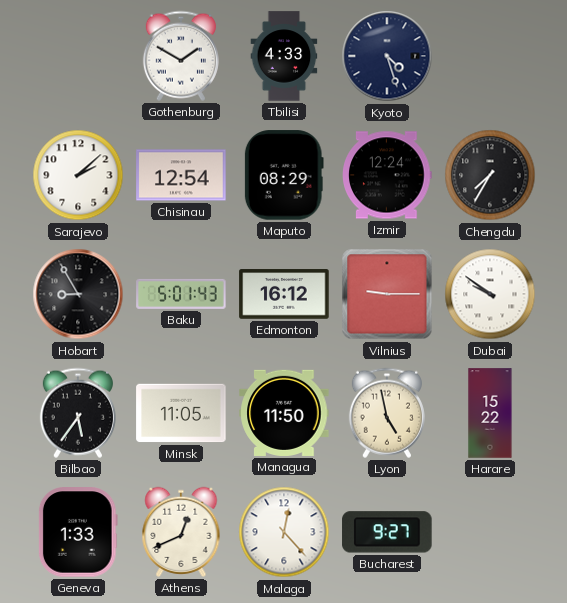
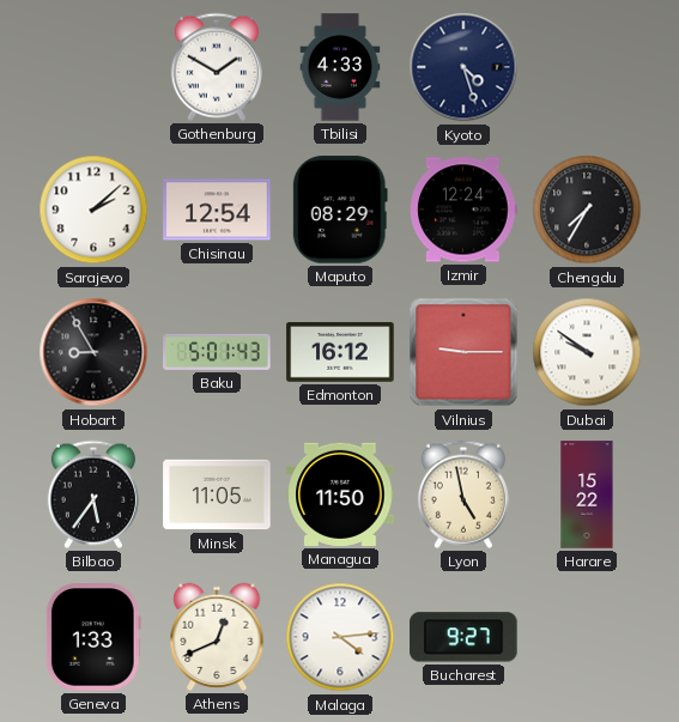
Malaga: 12:23 -> 4:14 (340, 637)
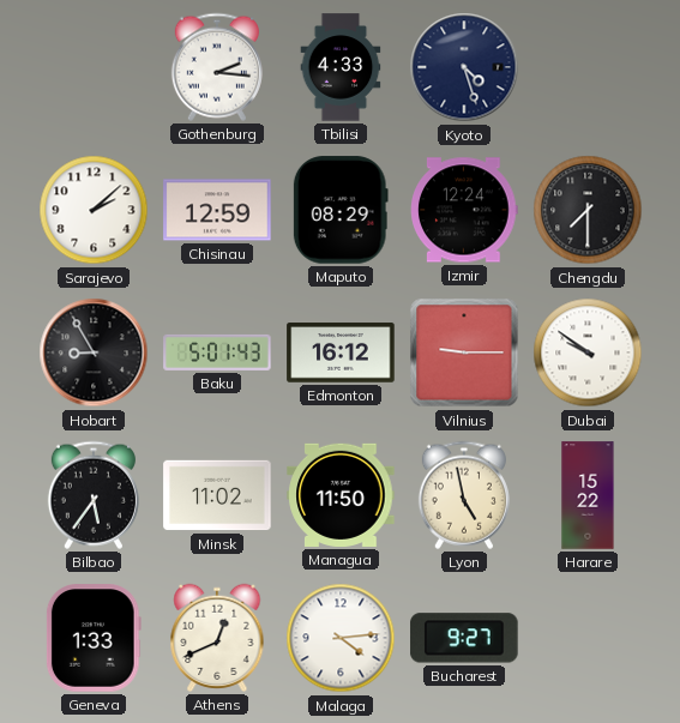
Gothenburg: 1:50 -> 2:16 (217, 67)
Chisinau: 12:54 -> 12:59 (217, 210)
Chengdu: 7:35 -> 7:30 (588, 210)
Minsk: 11:05 -> 11:02 (217, 495)
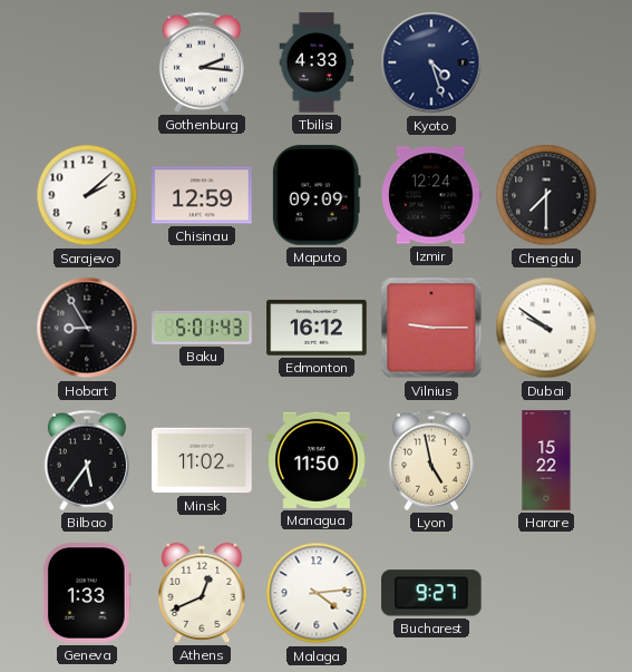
Maputo: 08:29 -> 09:09 (317, 195)
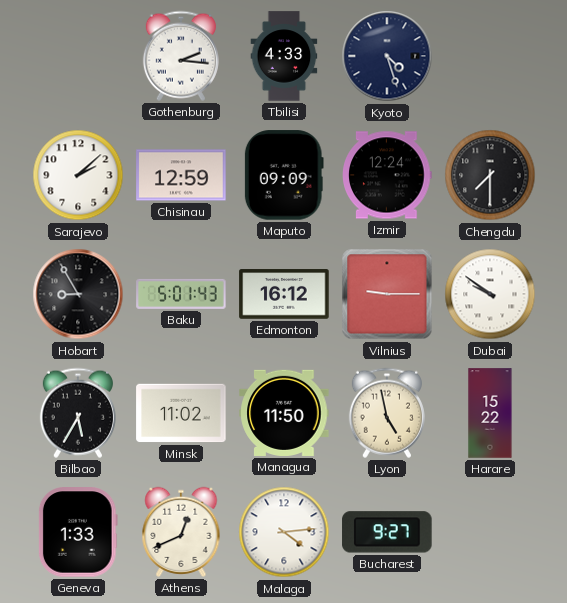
Bilbao: 5:36 -> 5:35 (78, 413)
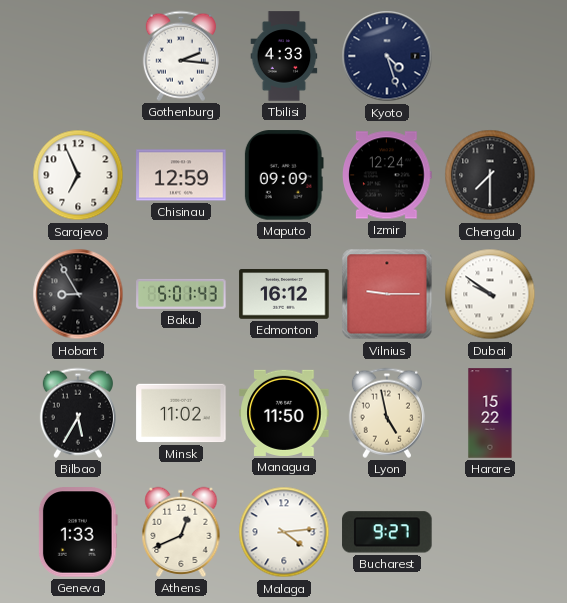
Sarajevo: 2:08 -> 6:56 (78, 175)
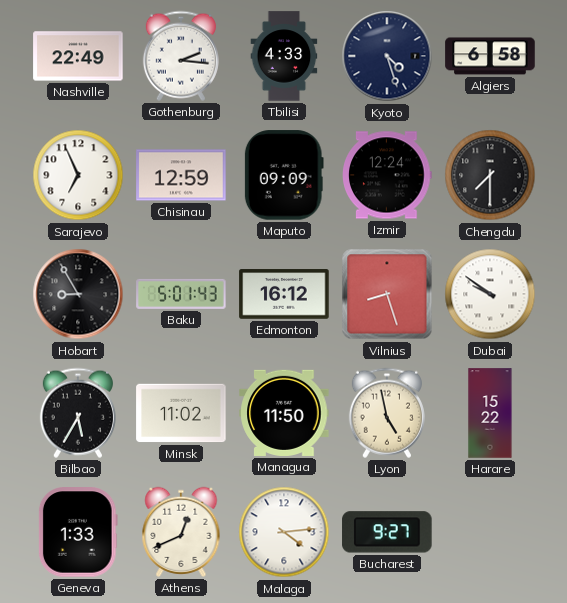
Nashville: none -> 22:49 (78, 56)
Algiers: none -> 6:58 (490, 56)
Vilnius: 9:15 -> 8:27 (387, 294)
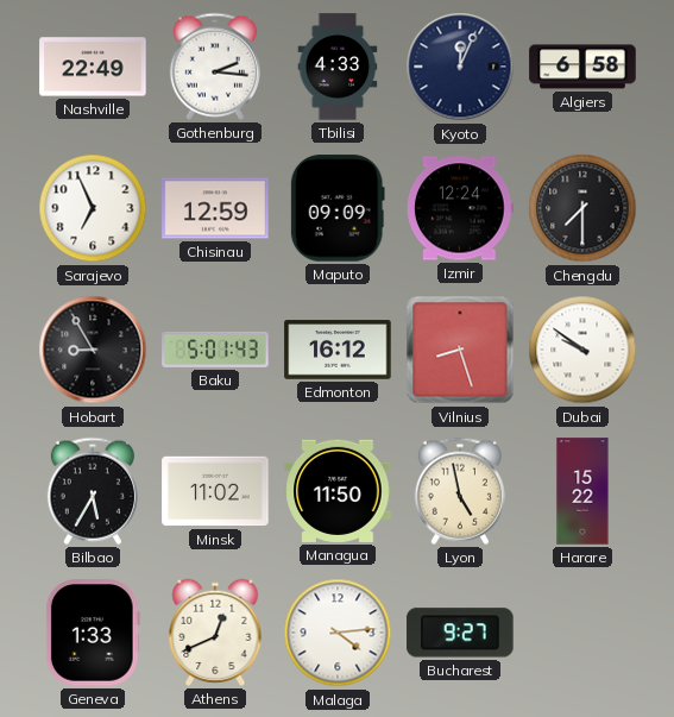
Kyoto: 4:27 -> 12:04 (460, 67)
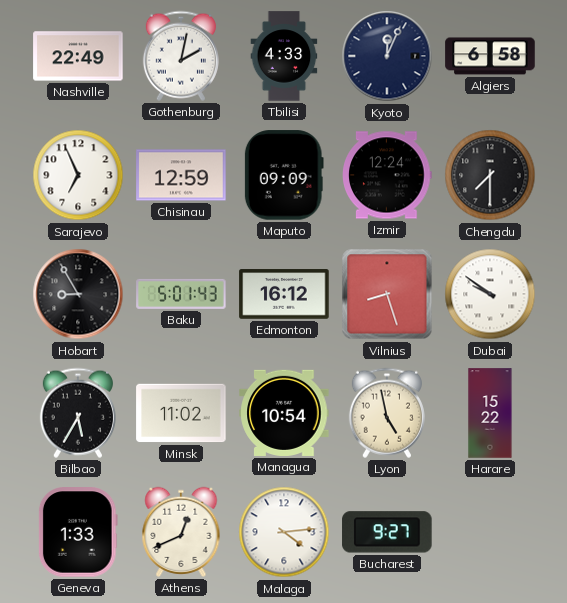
Gothenburg: 2:16 -> 2:02 (181, 56)
Managua: 11:50 -> 10:54 (284, 413)
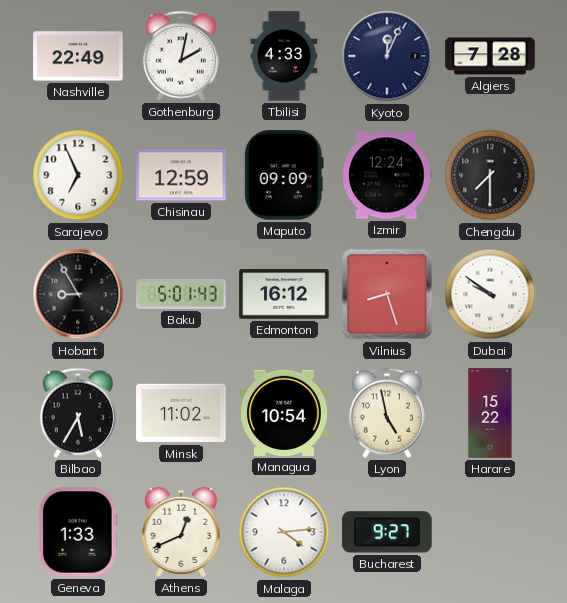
Algiers: 6:58 -> 7:28 (490, 56)
